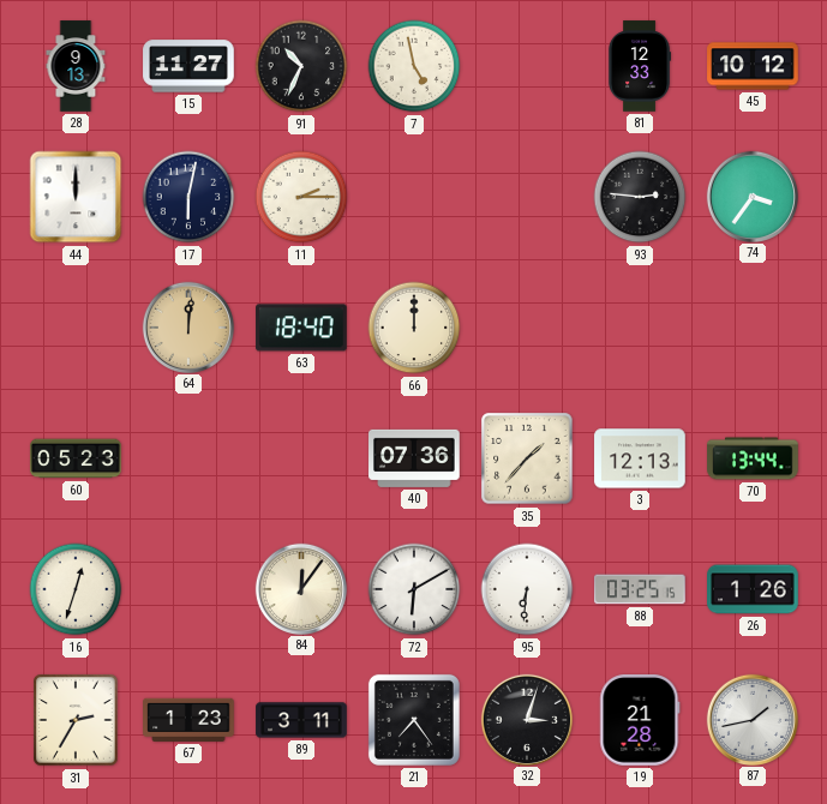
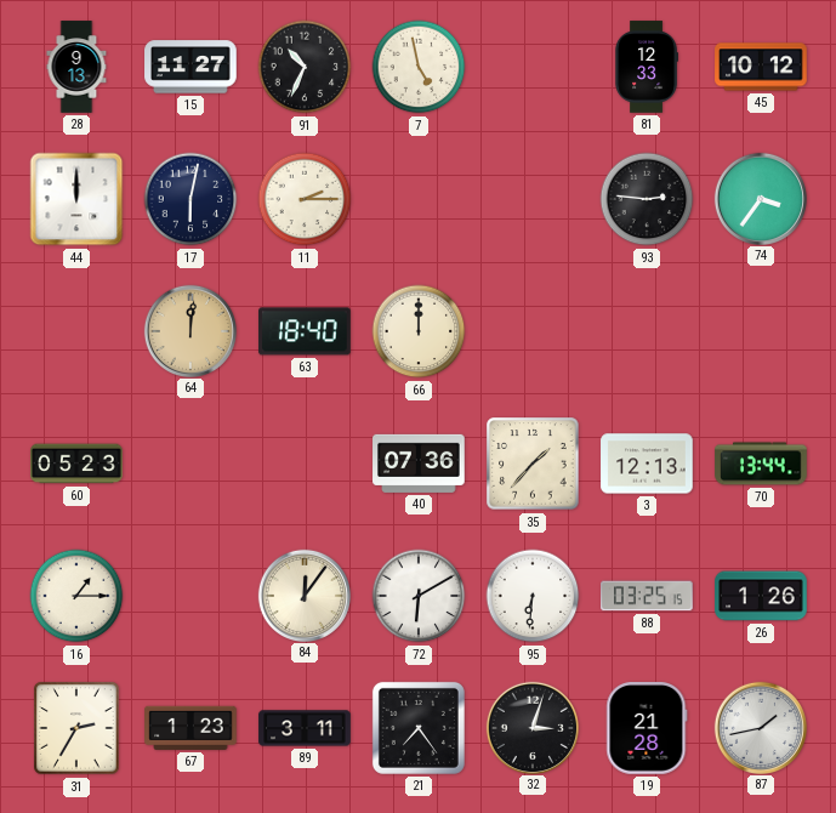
16: 12:33 -> 1:15 (76, 596)
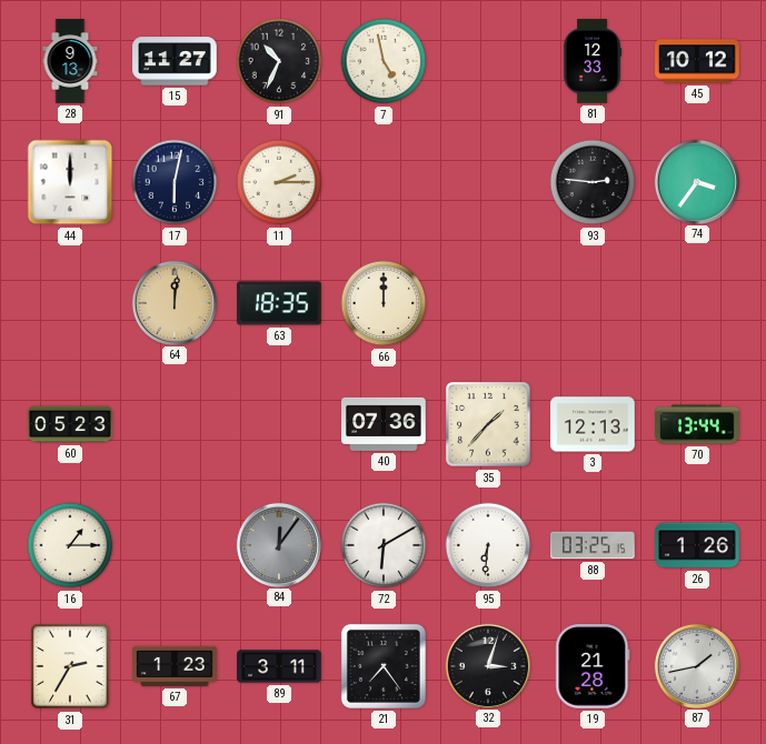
63: 18:40 -> 18:35 (279, 303)
84 dial: cream -> grey (278, 544)
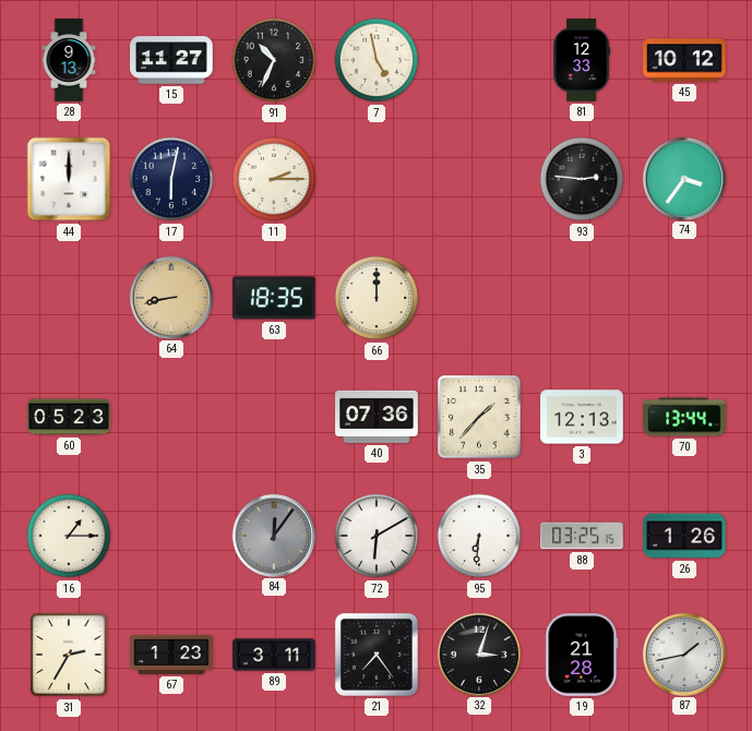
64: 12:01 -> 8:43 (170, 297)
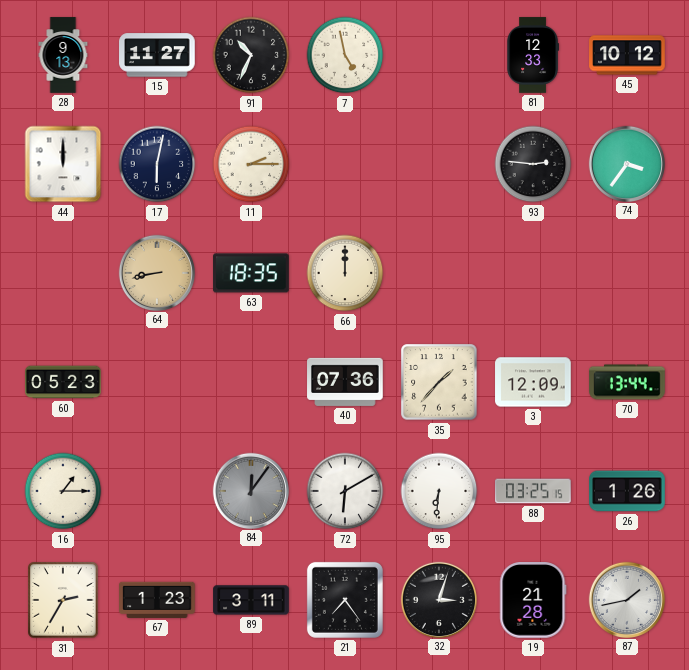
3: 12:13 -> 12:09 (533, 382)
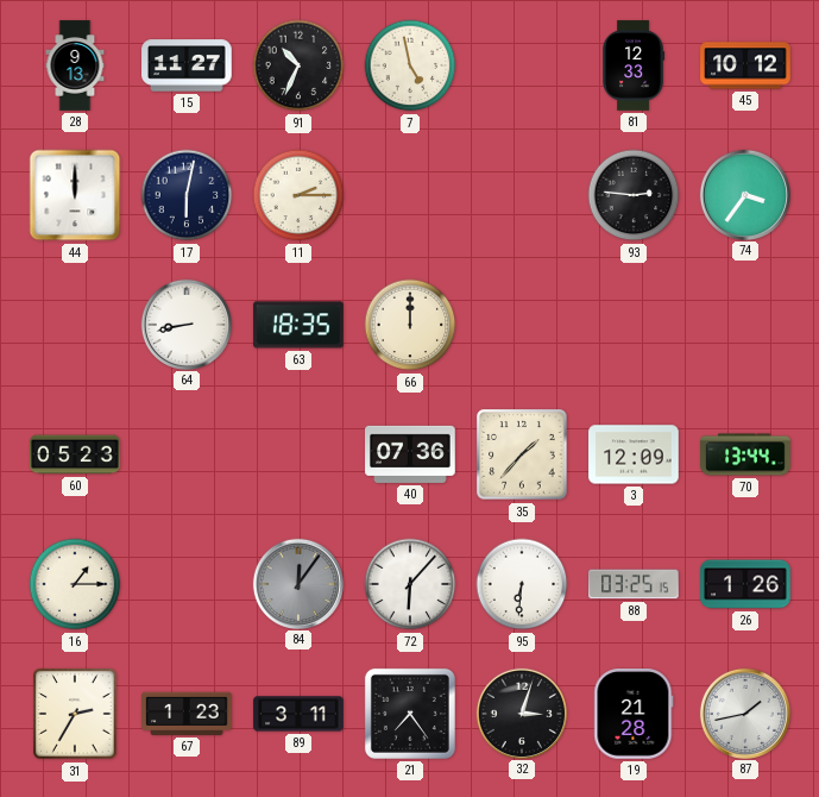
64 dial: champagne -> white (185, 324)
72: 6:10 -> 6:07 (410, 584)
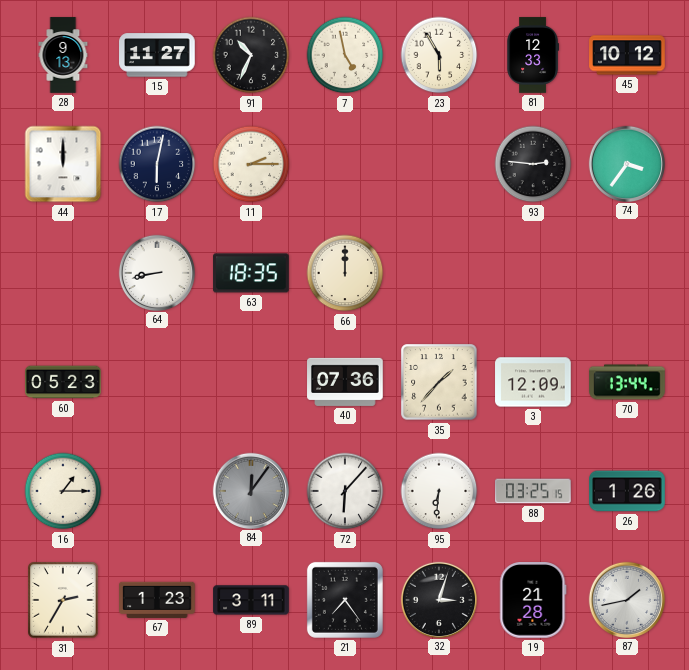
23: none -> 5:55 (439, 55)
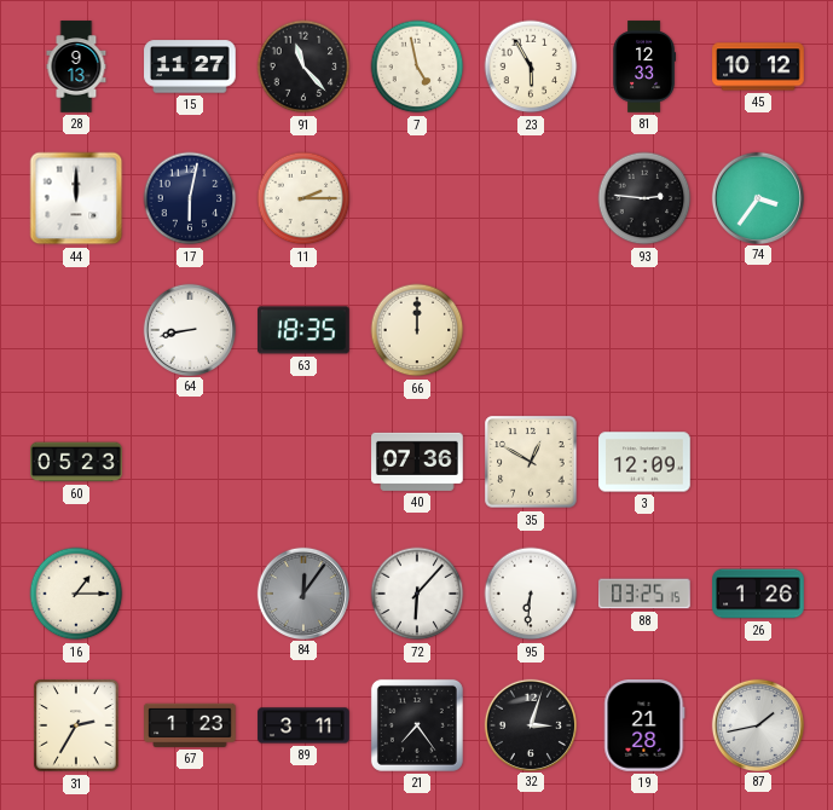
91: 10:34 -> 11:23 (303, 66)
35: 1:37 -> 12:50 (531, 462)
70: 13:44 -> none (627, 382)
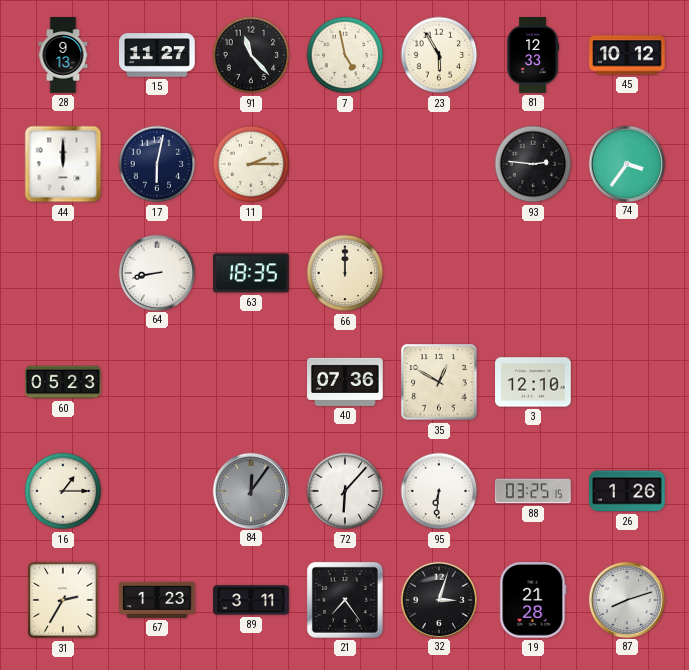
3: 12:09 -> 12:10 (533, 382)
87: 1:43 -> 8:12 (626, 599)
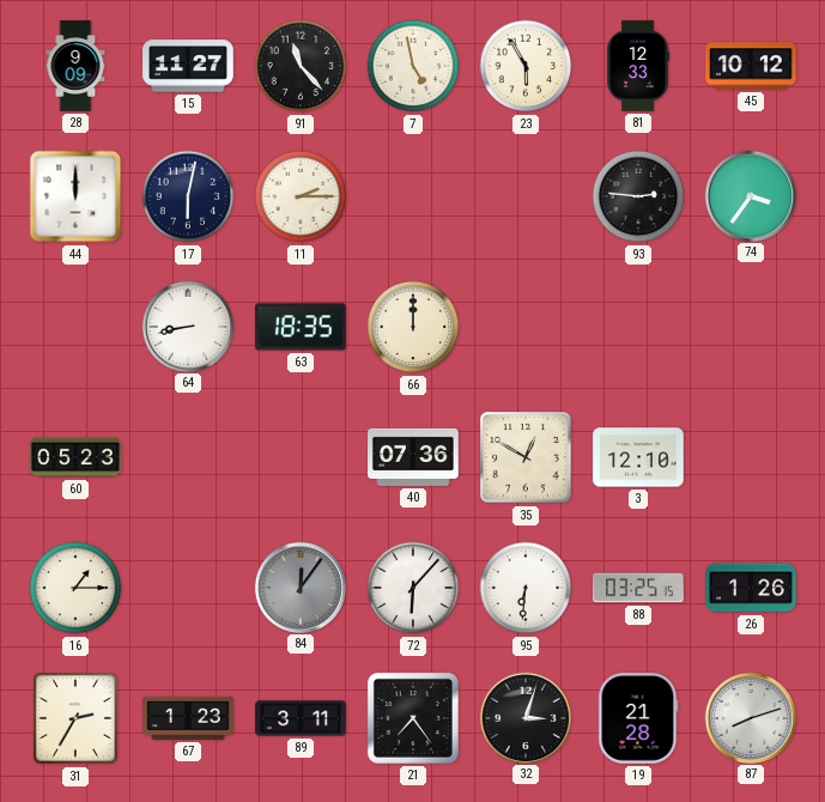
28: 9:13 -> 9:09 (75, 66)
